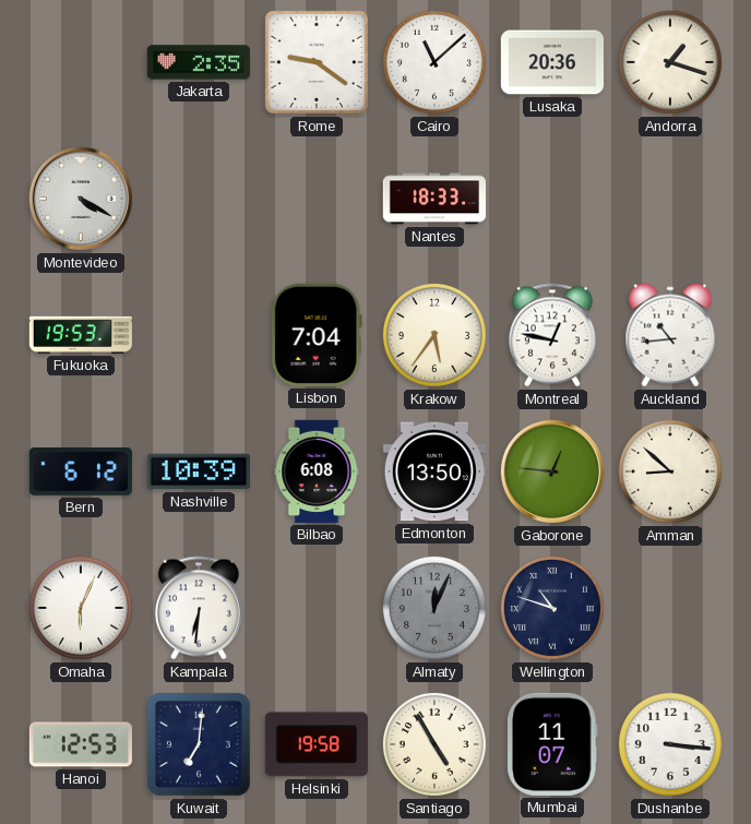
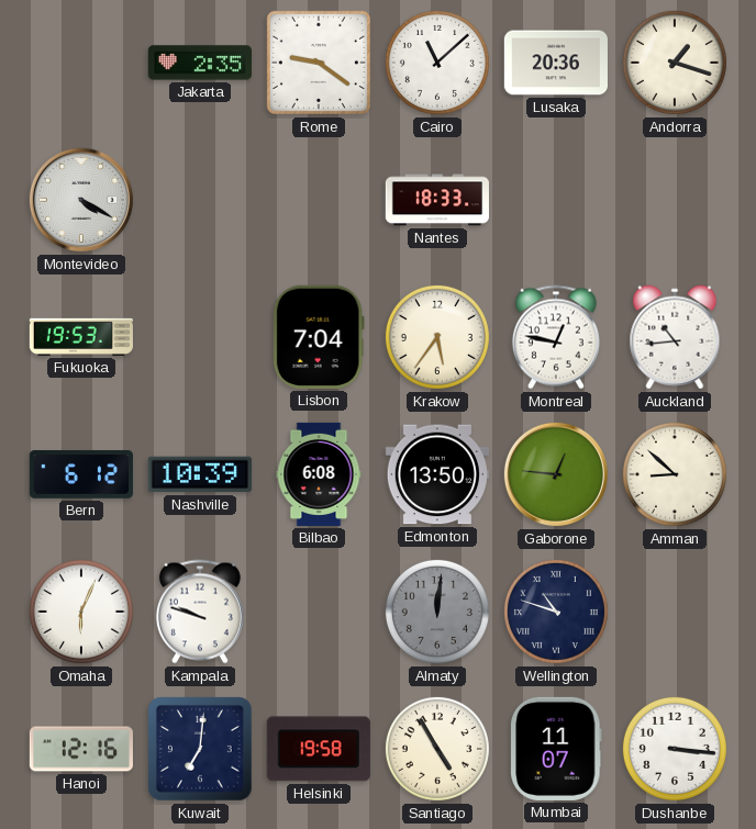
Kampala: 6:31 -> 9:48 (200, 612)
Almaty: 12:04 -> 12:01 (437, 612)
Hanoi: 12:53 -> 12:16 (81, 749)
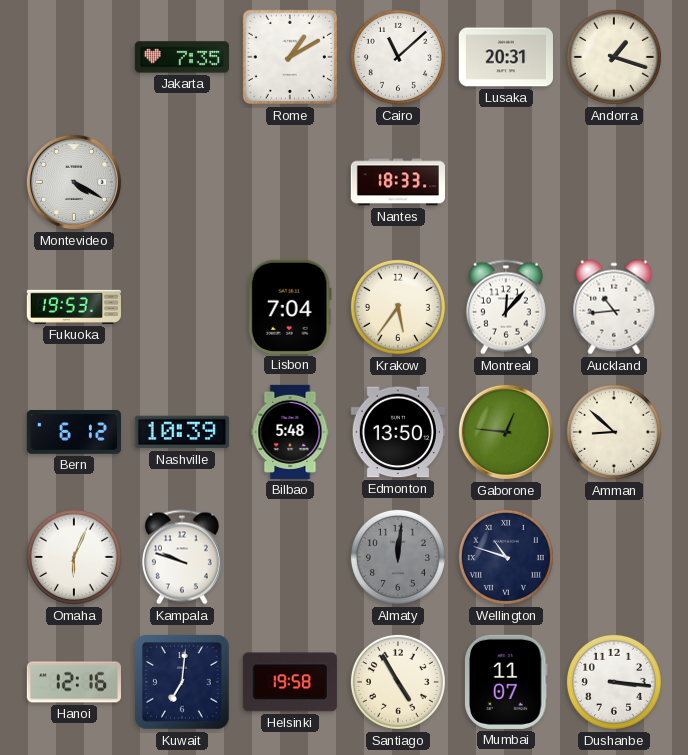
Jakarta: 2:35 -> 7:35 (182, 57)
Rome: 9:21 -> 1:10 (290, 57)
Lusaka: 20:36 -> 20:31 (506, 57)
Montreal: 12:47 -> 12:07 (506, 307)
Bilbao: 6:08 -> 5:48 (290, 432)
